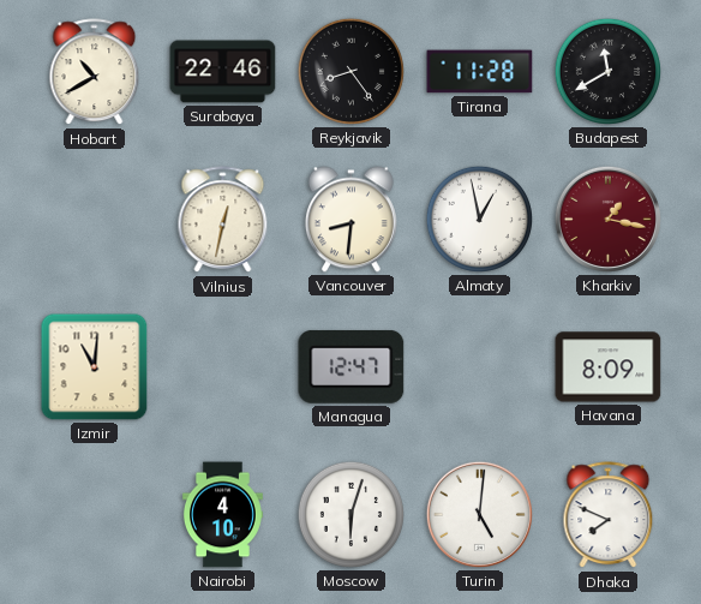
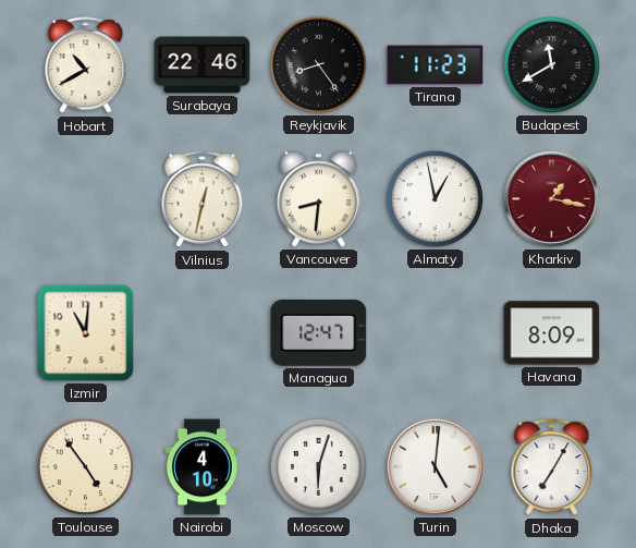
Tirana: 11:28 -> 11:23 (436, 65)
Toulouse: none -> 4:54 (85, 466)
Dhaka: 7:49 -> 7:05 (552, 467)
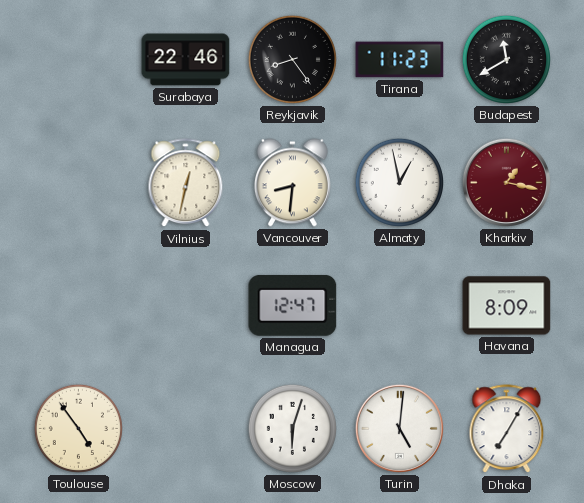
Hobart: 10:40 -> none (86, 65)
Izmir: 11:01 -> none (86, 333)
Nairobi: 4:10 -> none (201, 467)
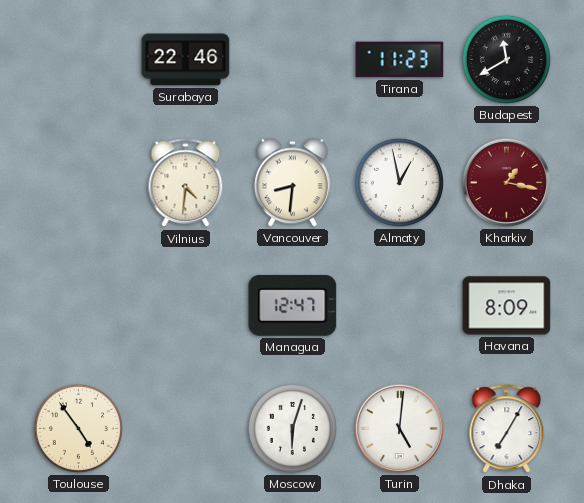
Reykjavik: 8:24 -> none (292, 59)
Vilnius: 12:32 -> 4:31 (186, 183)
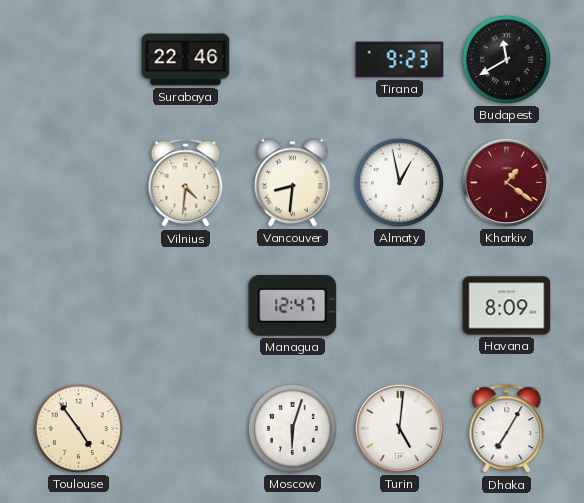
Tirana: 11:23 -> 9:23 (400, 60)
Kharkiv: 1:17 -> 1:21 (506, 182)
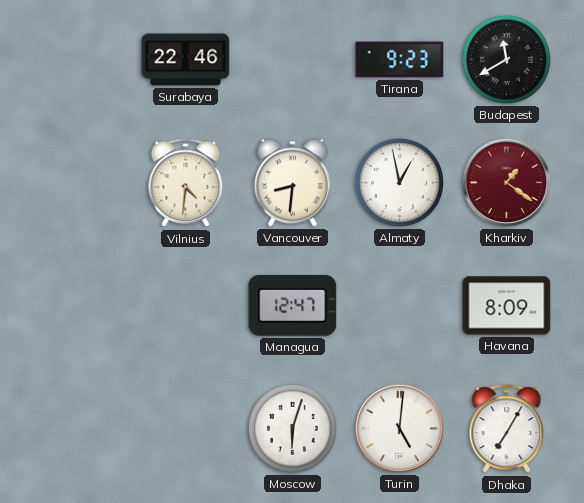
Toulouse: 4:54 -> none (78, 428)
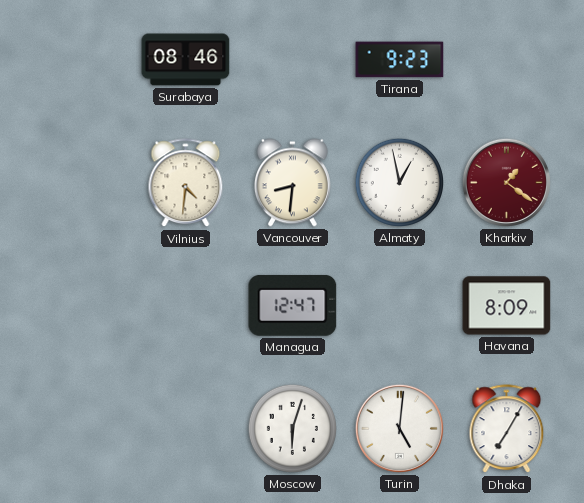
Surabaya: 22:46 -> 08:46 (186, 60)
Budapest: 11:40 -> none (506, 59)
